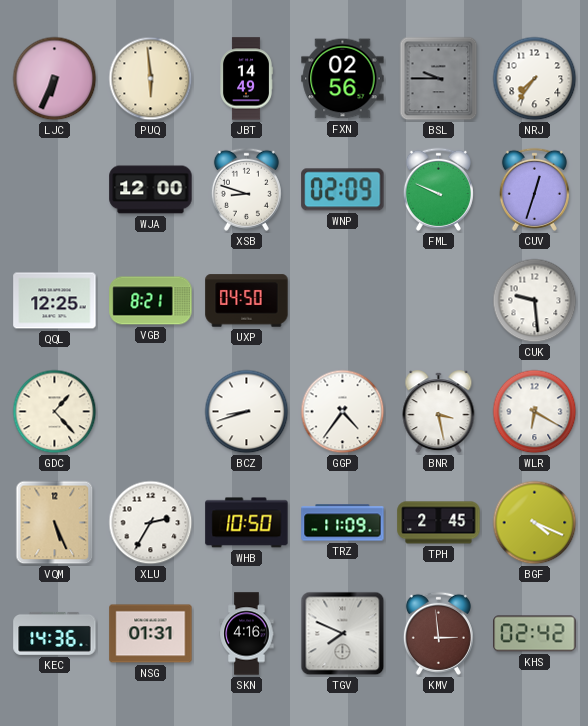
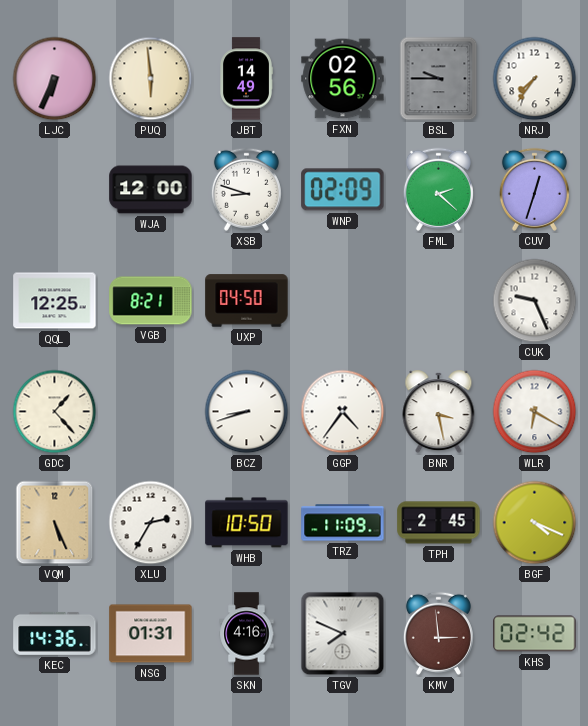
FML: 9:49 -> 2:22 (438, 189)
CUK: 9:29 -> 9:26 (535, 301)
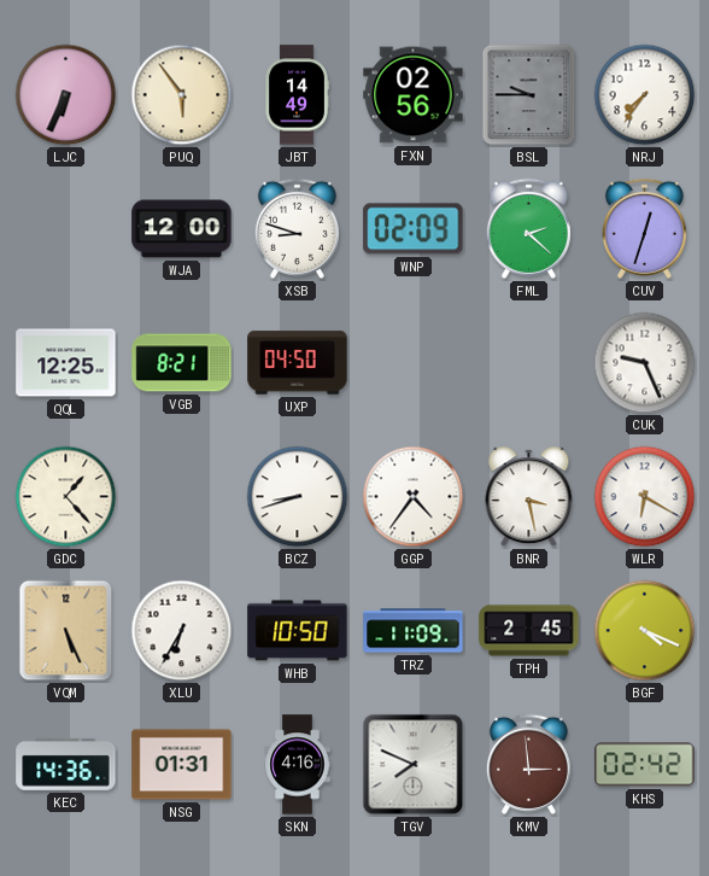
PUQ: 5:59 -> 5:54 (182, 95)
XLU: 2:35 -> 6:35 (182, 631)
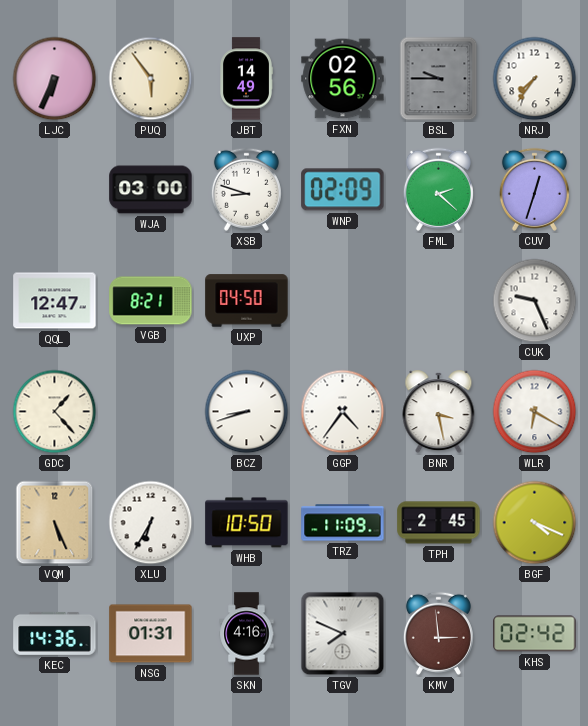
WJA: 12:00 -> 03:00 (151, 190)
QQL: 12:25 -> 12:47 (55, 301)
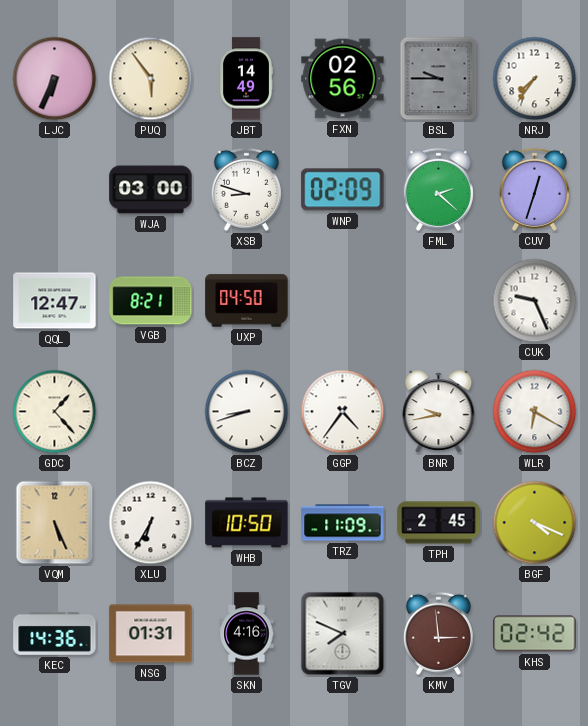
BNR: 3:28 -> 9:43 (439, 412)
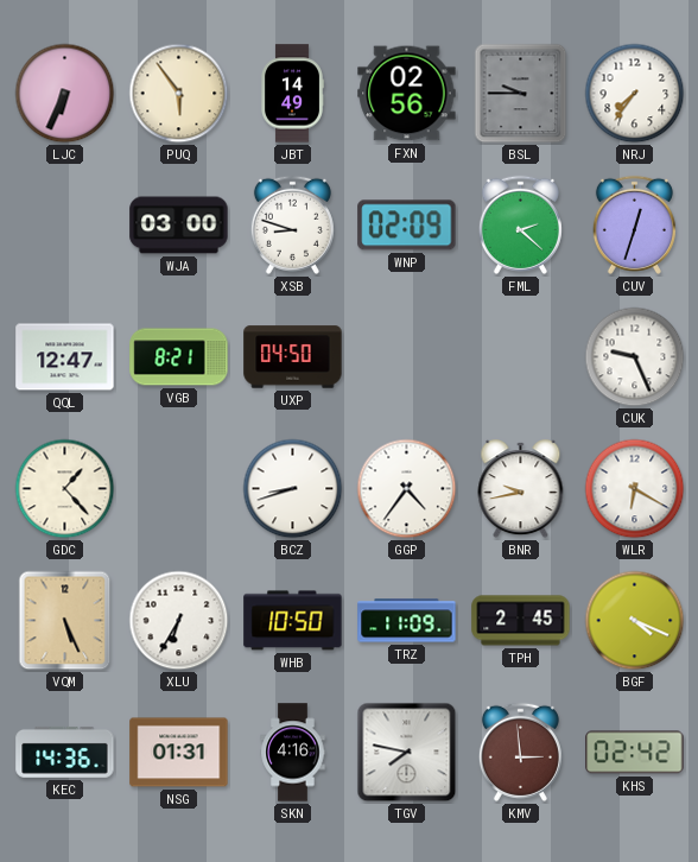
TGV: 7:49 -> 7:47 (407, 753)
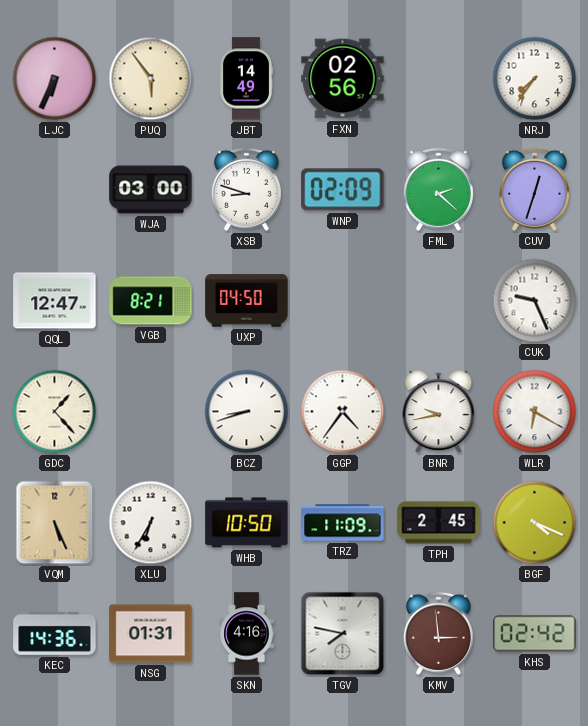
BSL: 9:45 -> none (521, 94)
